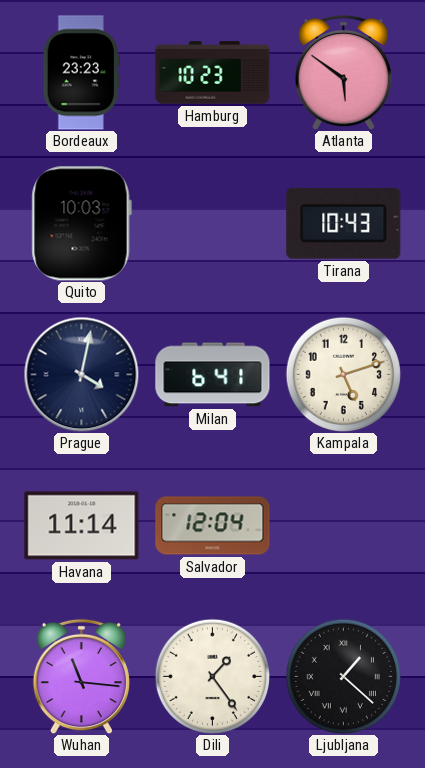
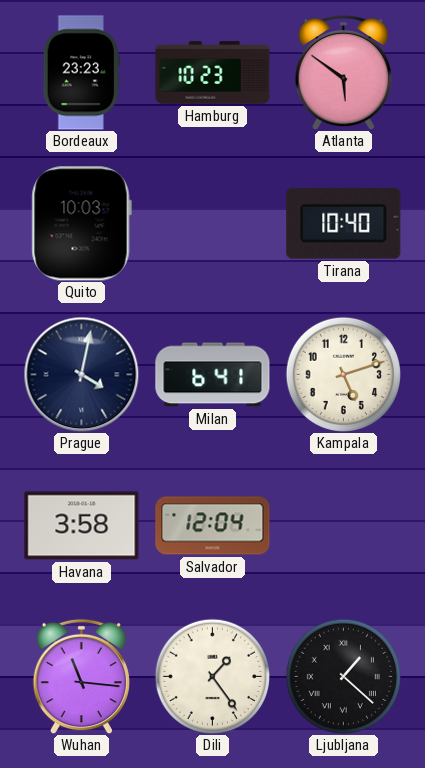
Tirana: 10:43 -> 10:40 (344, 223)
Havana: 11:14 -> 3:58 (82, 526)
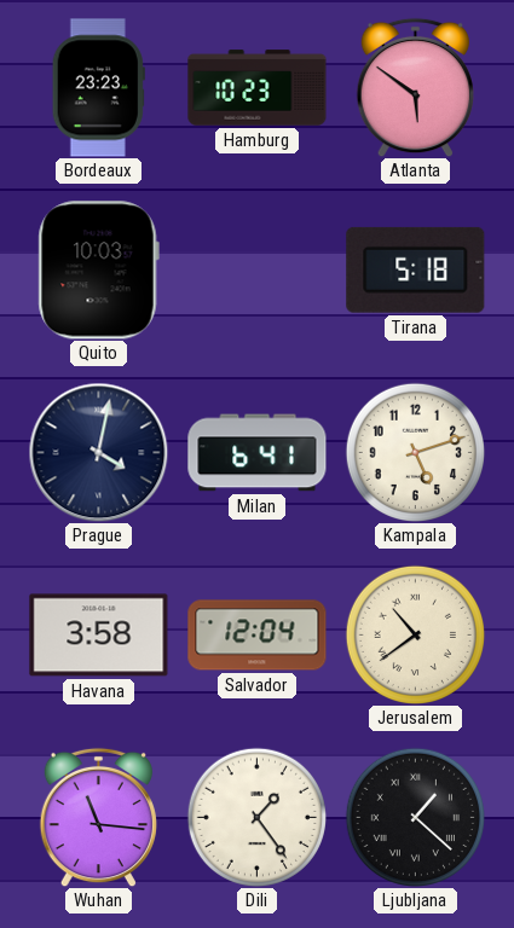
Tirana: 10:40 -> 5:18 (416, 269)
Jerusalem: none -> 10:39 (415, 634)
